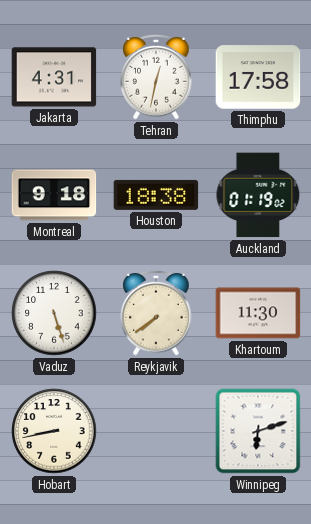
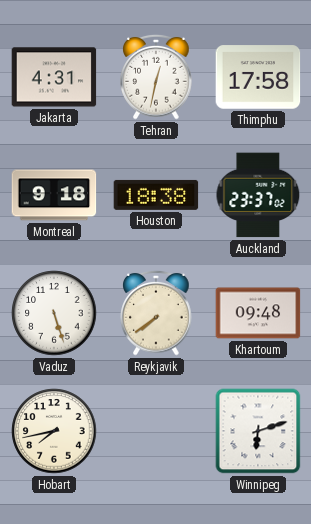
Auckland: 01:19 -> 23:37 (258, 195)
Khartoum: 11:30 -> 09:48 (258, 313)
Hobart: 8:43 -> 7:43 (54, 431)
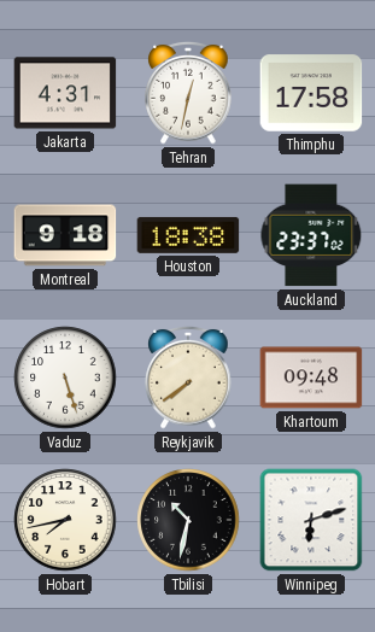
Tbilisi: none -> 10:32 (188, 520)
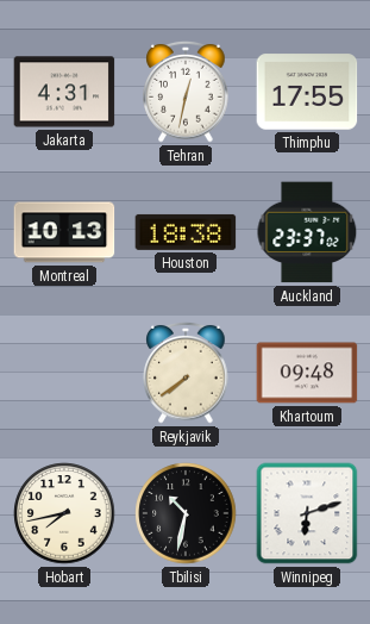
Thimphu: 17:58 -> 17:55 (307, 92)
Montreal: 9:18 -> 10:13 (64, 232)
Vaduz: 5:27 -> none (65, 378)
